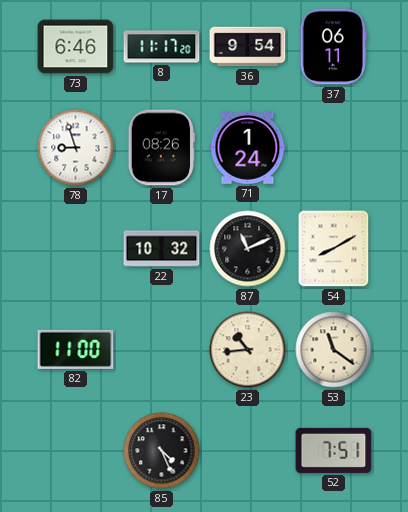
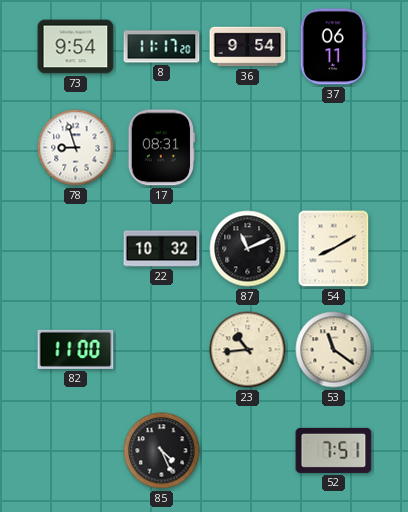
73: 6:46 -> 9:54 (76, 47)
17: 08:26 -> 08:31 (161, 148)
71: 1:24 -> none (248, 148)
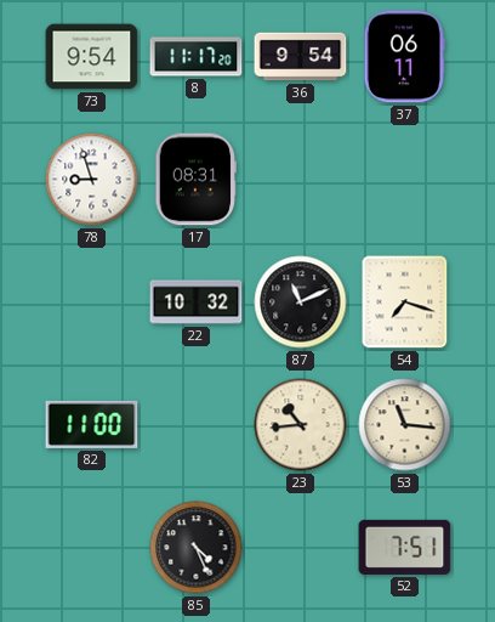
54: 8:10 -> 7:18 (405, 302)
53: 11:21 -> 11:16 (405, 425)
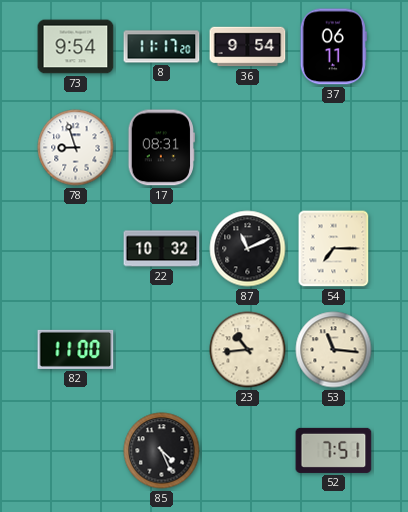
54: 7:18 -> 7:15 (334, 249)
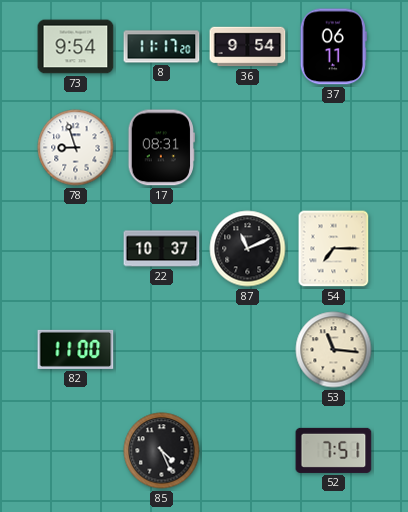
22: 10:32 -> 10:37 (162, 249)
23: 10:44 -> none (248, 350)
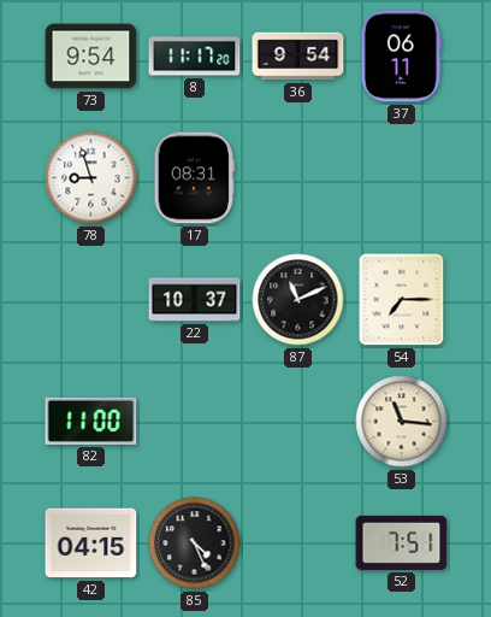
42: none -> 04:15 (91, 543)
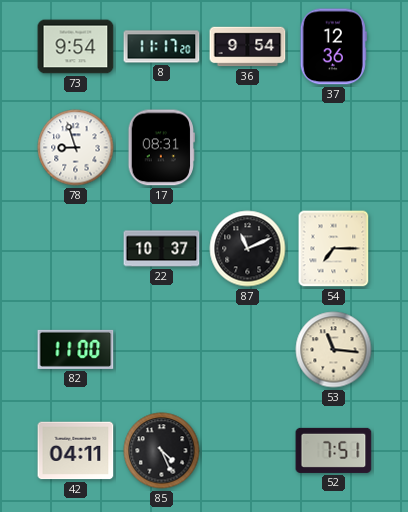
37: 06:11 -> 12:36 (333, 47)
42: 04:15 -> 04:11 (76, 451)
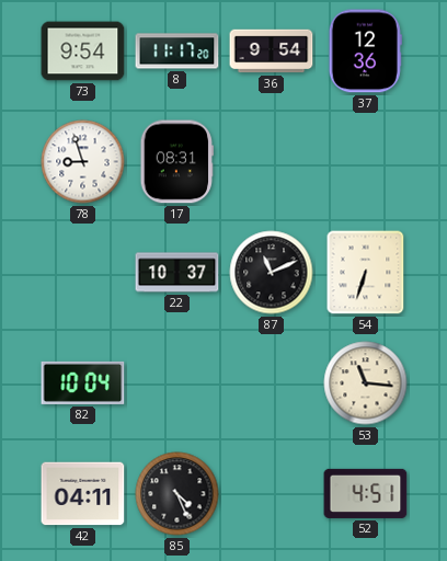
54: 7:15 -> 6:33 (366, 273)
82: 11:00 -> 10:04 (83, 382)
52: 7:51 -> 4:51 (366, 493)
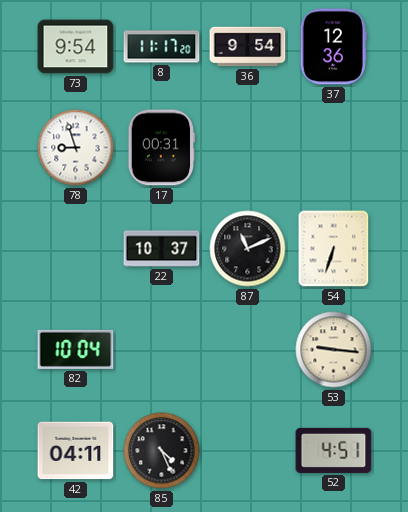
17: 08:31 -> 00:31 (161, 148)
53: 11:16 -> 9:16 (334, 350)
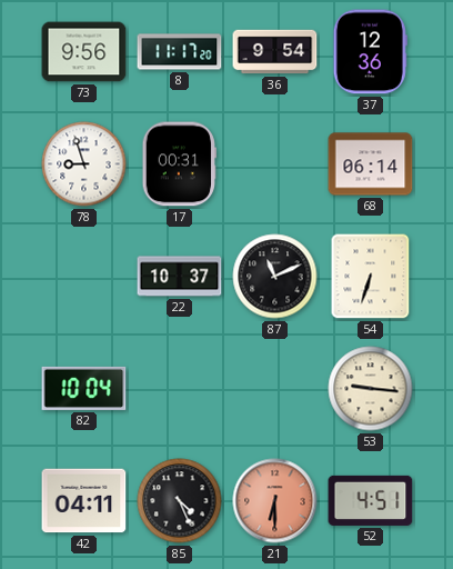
73: 9:54 -> 9:56 (84, 52)
68: none -> 06:14 (371, 164)
21: none -> 6:30 (275, 501)
